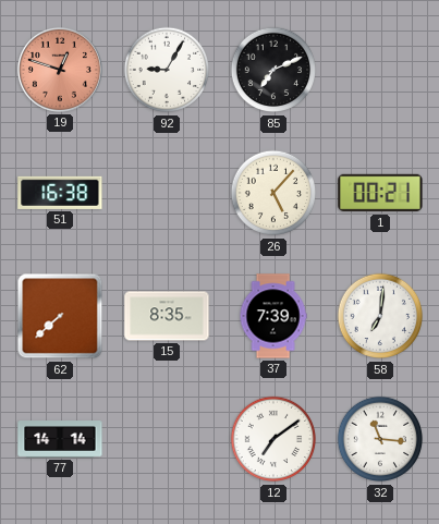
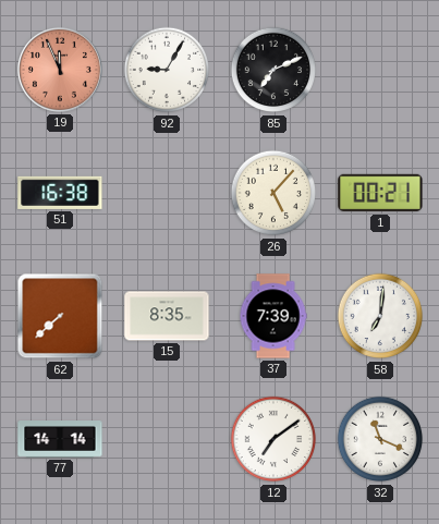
19: 12:48 -> 11:56 (60, 70)
32: 11:16 -> 11:19 (380, 439)
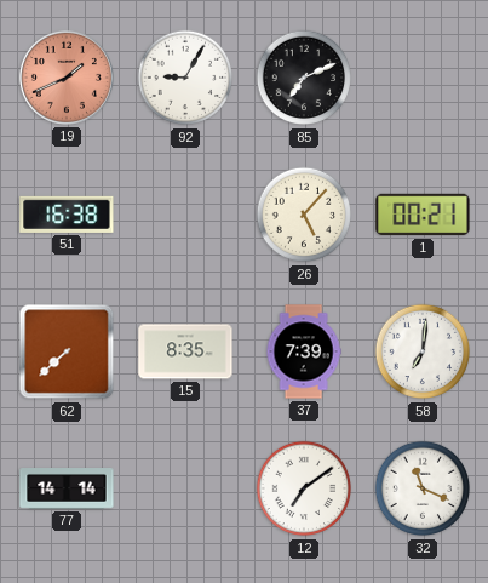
19: 11:56 -> 1:41 (67, 78)
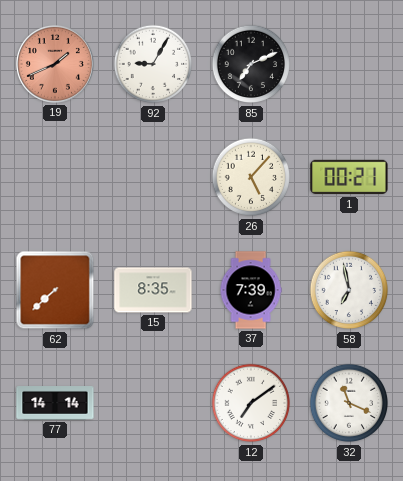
51: 16:38 -> none (67, 215)
58: 7:01 -> 6:58 (349, 290)
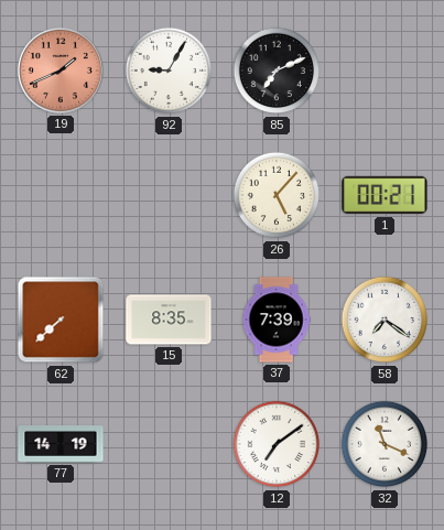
58: 6:58 -> 7:21 (385, 320)
77: 14:14 -> 14:19 (61, 445)
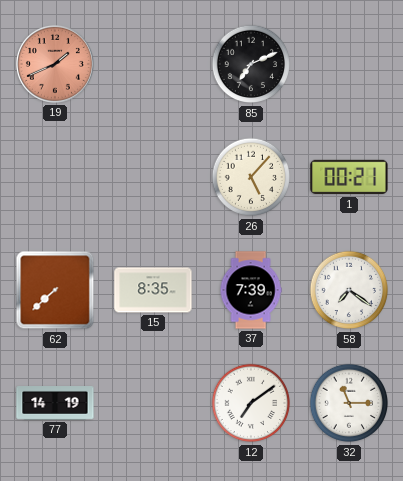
92: 9:05 -> none (169, 71)
32: 11:19 -> 11:15 (349, 403)
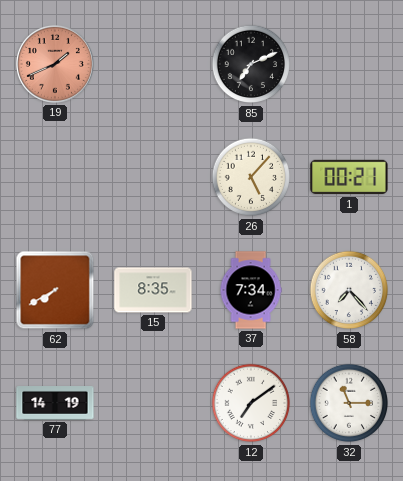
62: 7:38 -> 7:40 (55, 290)
37: 7:39 -> 7:34 (251, 290)
58: 7:21 -> 7:23 (349, 290)
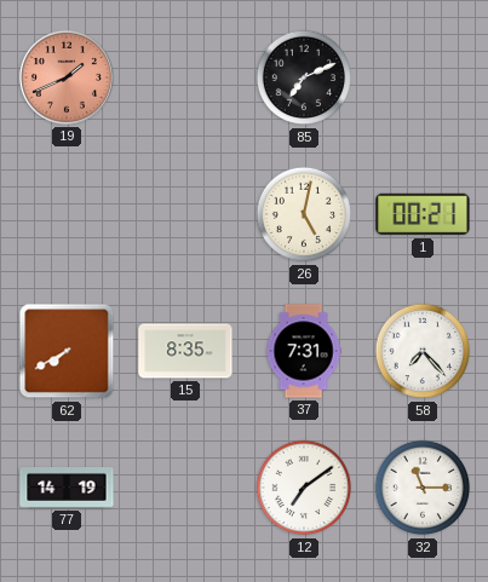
26: 5:07 -> 5:02 (304, 214)
37: 7:34 -> 7:31 (304, 351)
